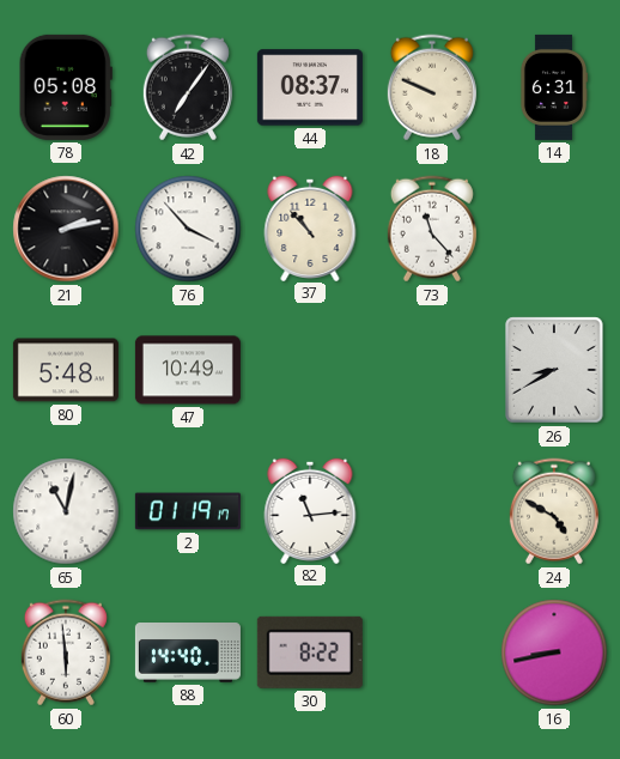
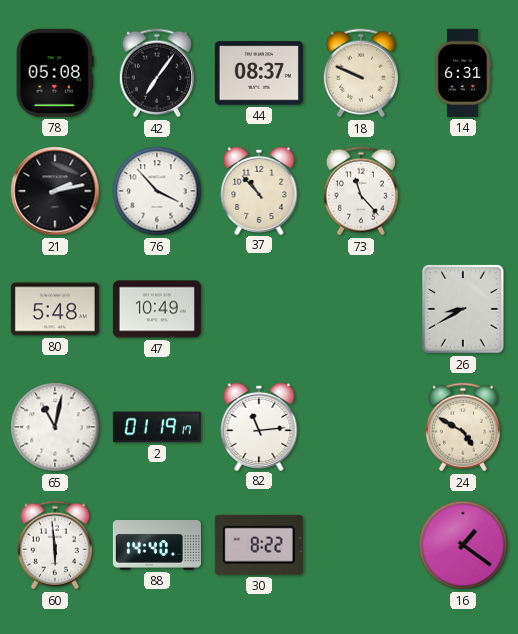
16: 8:43 -> 1:21 (463, 545)
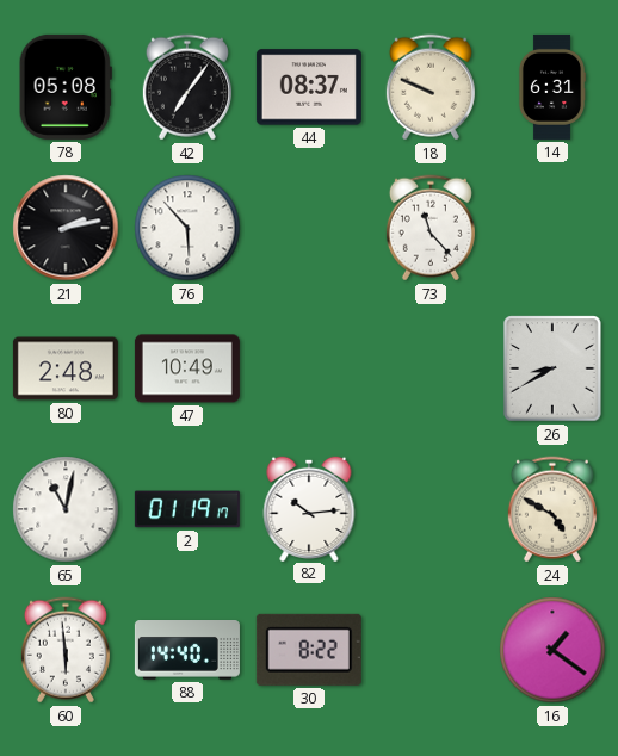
76: 3:53 -> 5:53 (187, 228)
37: 10:53 -> none (259, 190)
80: 5:48 -> 2:48 (66, 368)
82: 11:14 -> 10:14 (309, 508)
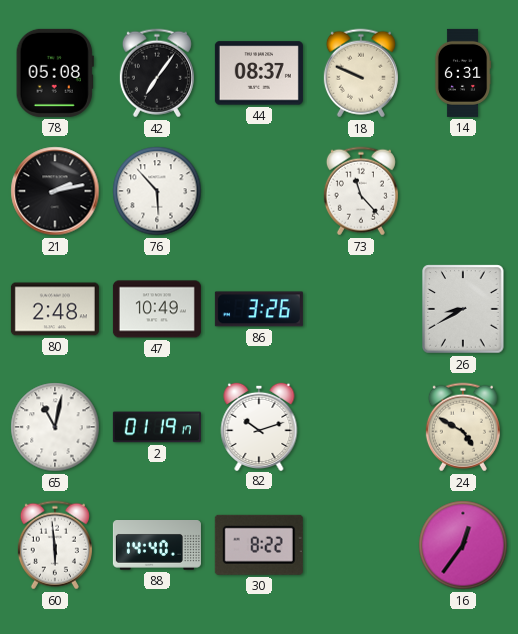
86: none -> 3:26 (259, 309)
82: 10:14 -> 10:12 (259, 426)
16: 1:21 -> 12:36 (463, 545)
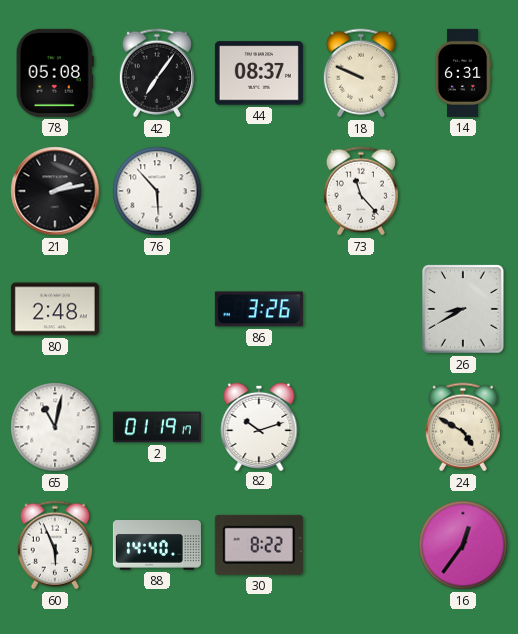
47: 10:49 -> none (157, 309)
60: 5:59 -> 5:56 (55, 545)
